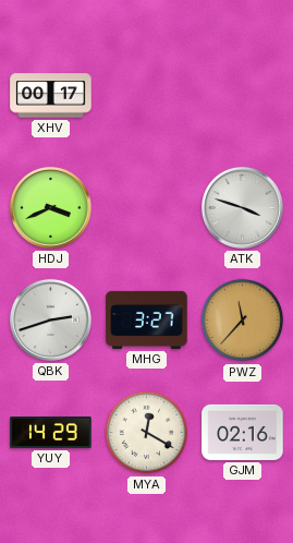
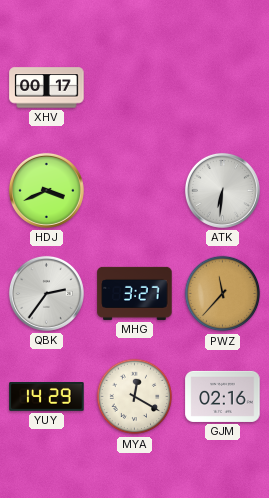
ATK: 3:48 -> 6:31 (222, 190)
QBK: 2:42 -> 2:36 (46, 293)
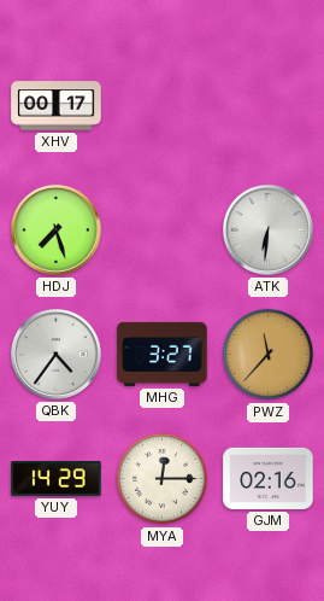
HDJ: 3:41 -> 7:27 (55, 229)
QBK: 2:36 -> 4:36 (55, 354)
MYA: 12:20 -> 12:15 (163, 479)
